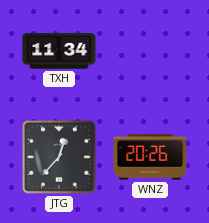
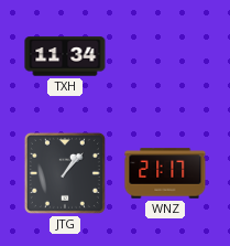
JTG: 12:37 -> 1:07 (65, 173)
WNZ: 20:26 -> 21:17 (165, 173)
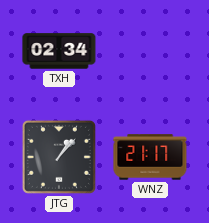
TXH: 11:34 -> 02:34 (59, 51)
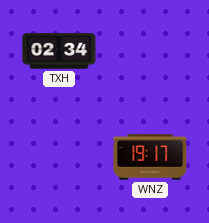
JTG: 1:07 -> none (59, 157)
WNZ: 21:17 -> 19:17 (150, 157)
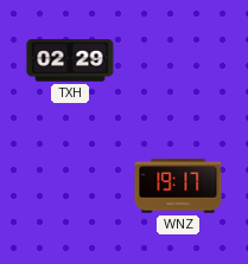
TXH: 02:34 -> 02:29 (70, 60)
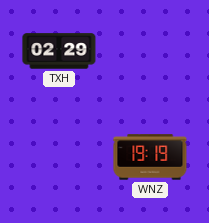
WNZ: 19:17 -> 19:19 (150, 157)
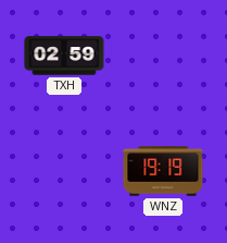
TXH: 02:29 -> 02:59 (64, 56)
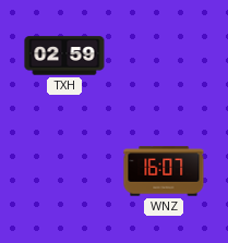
WNZ: 19:19 -> 16:07 (164, 171)
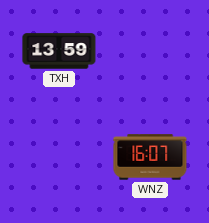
TXH: 02:59 -> 13:59 (59, 51)
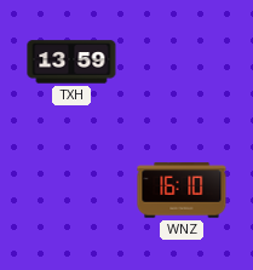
WNZ: 16:07 -> 16:10 (182, 190)
